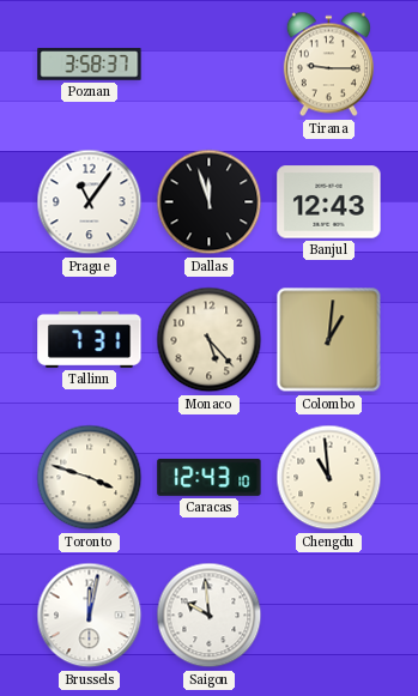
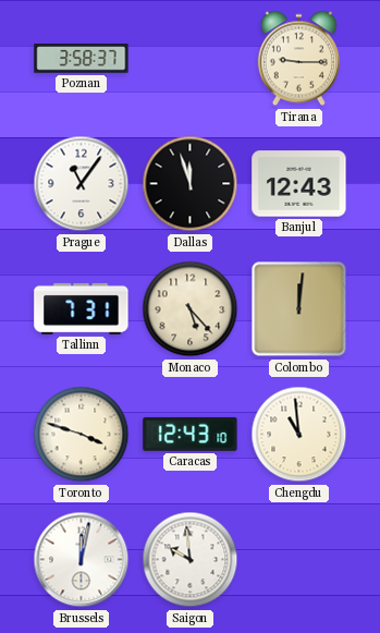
Colombo: 1:01 -> 12:01 (299, 309)
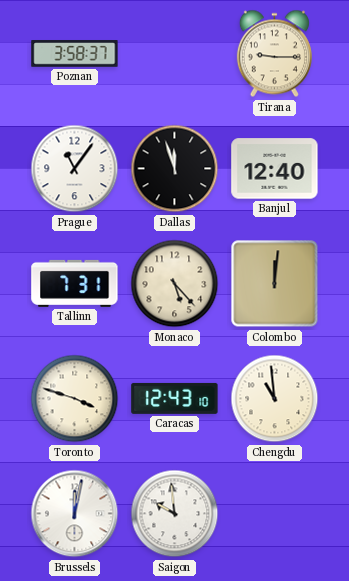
Banjul: 12:43 -> 12:40 (275, 169)
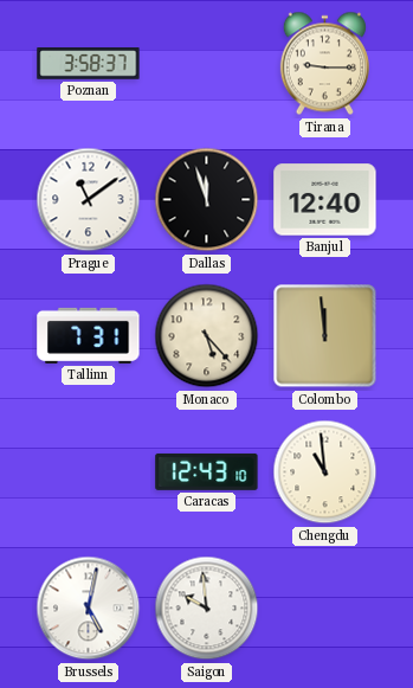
Prague: 11:06 -> 11:09 (89, 200)
Colombo: 12:01 -> 11:59 (325, 336)
Toronto: 3:48 -> none (75, 399)
Brussels: 12:02 -> 5:02 (89, 609)
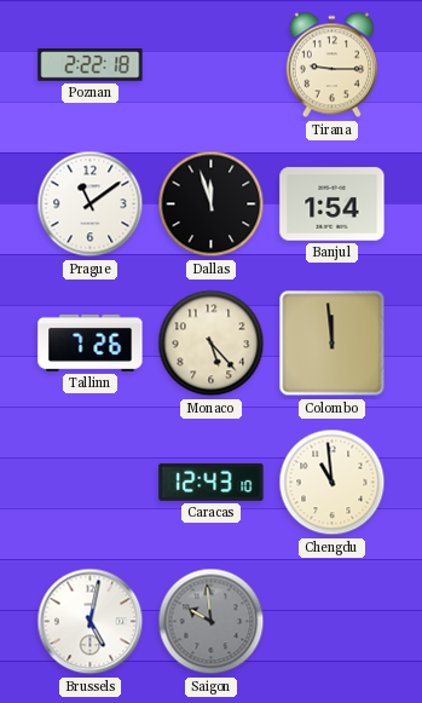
Poznan: 3:58 -> 2:22 (91, 65)
Banjul: 12:40 -> 1:54 (333, 204)
Tallinn: 7:31 -> 7:26 (91, 342)
Saigon dial: white -> grey (212, 622)
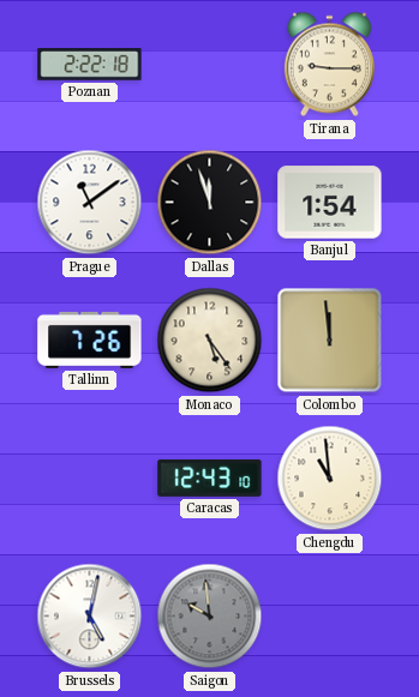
Monaco: 5:23 -> 5:24 (210, 341)
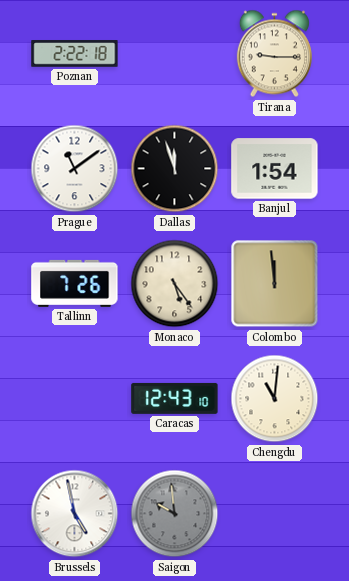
Chengdu: 10:59 -> 11:01 (275, 399)
Brussels: 5:02 -> 4:58 (75, 514)
